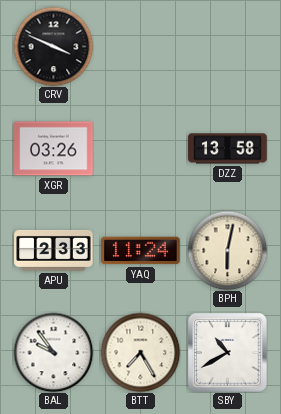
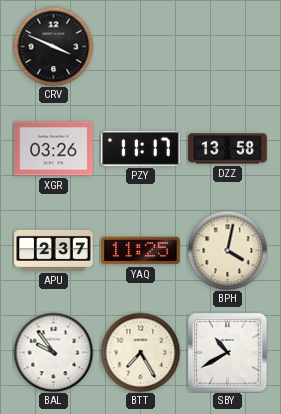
PZY: none -> 11:17 (141, 149)
APU: 2:33 -> 2:37 (54, 250)
YAQ: 11:24 -> 11:25 (141, 251)
BPH: 6:02 -> 4:02 (227, 250)
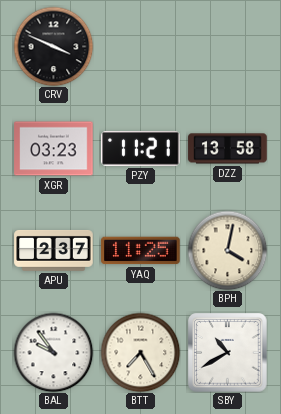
XGR: 03:26 -> 03:23 (54, 149)
PZY: 11:17 -> 11:21 (141, 149)
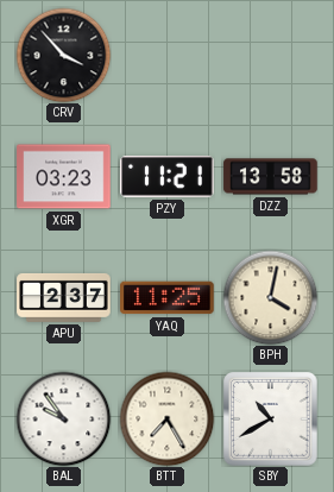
CRV: 3:49 -> 3:53 (63, 55)
